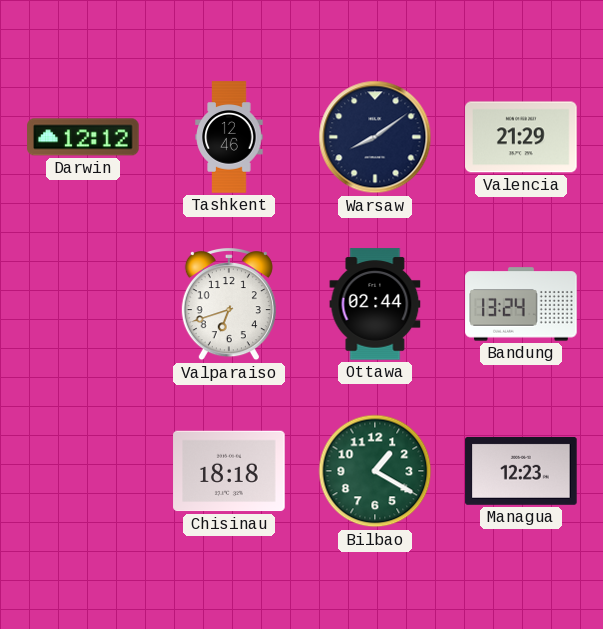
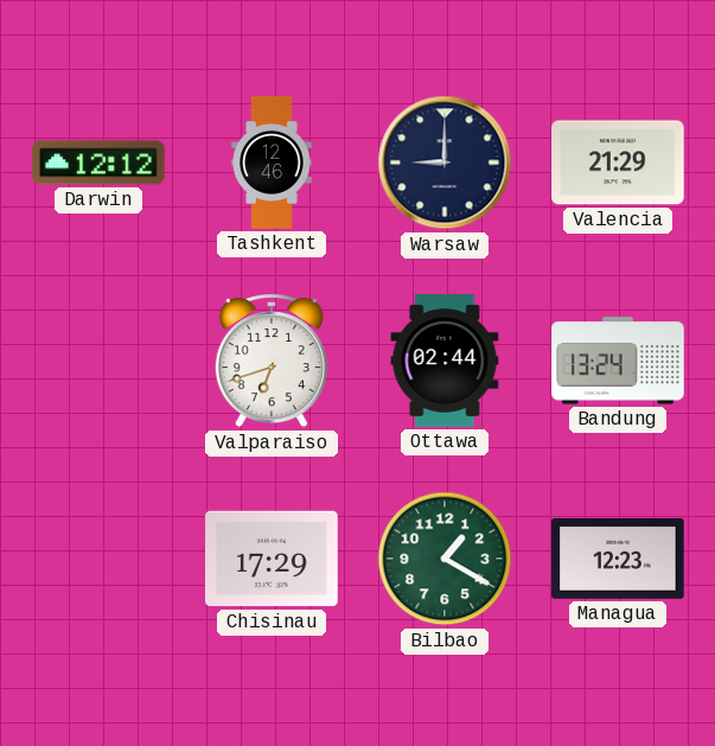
Warsaw: 8:09 -> 9:00 (445, 162)
Chisinau: 18:18 -> 17:29 (272, 559)
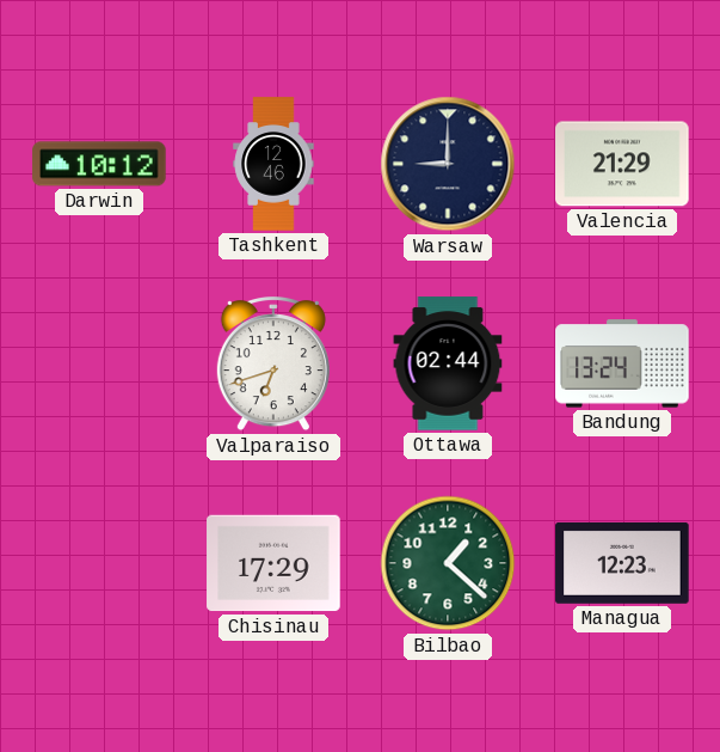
Darwin: 12:12 -> 10:12 (99, 164)
Bilbao: 1:20 -> 1:22 (448, 563)
